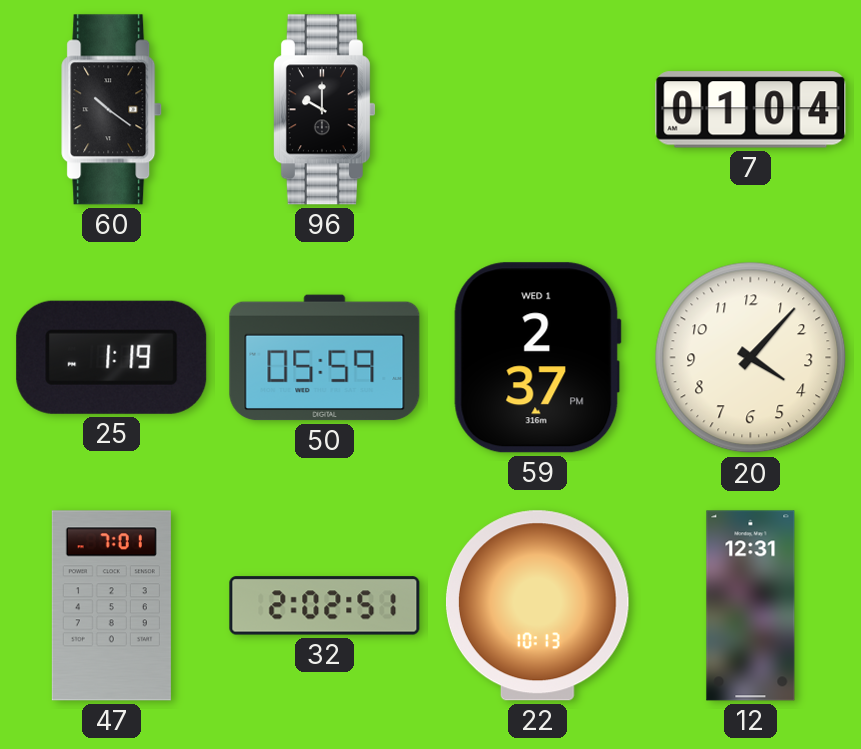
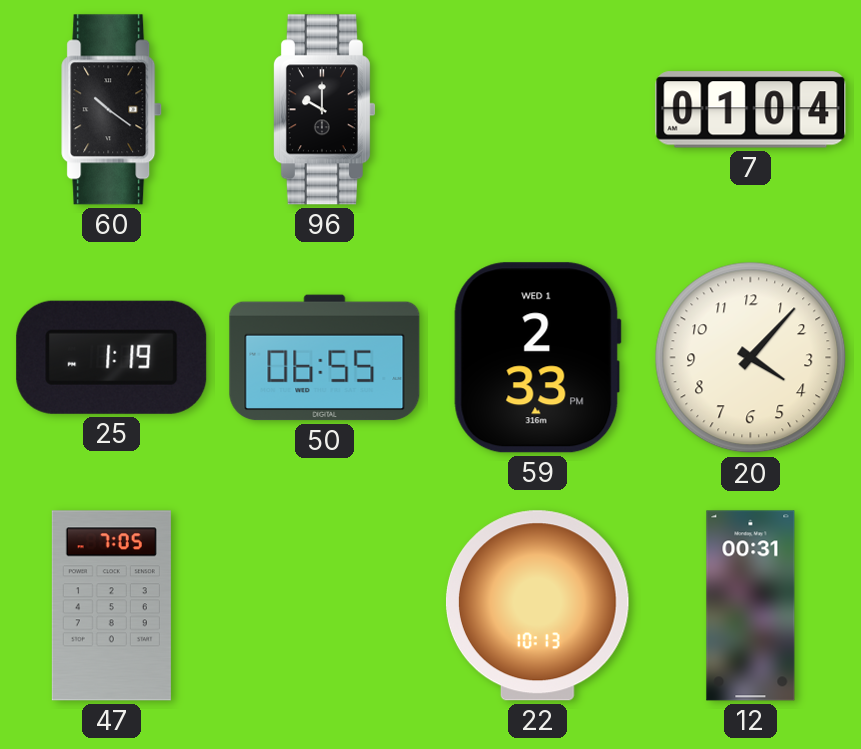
50: 05:59 -> 06:55 (325, 358)
59: 2:37 -> 2:33 (537, 358)
47: 7:01 -> 7:05 (111, 606)
32: 2:02 -> none (325, 606)
12: 12:31 -> 00:31 (751, 606)
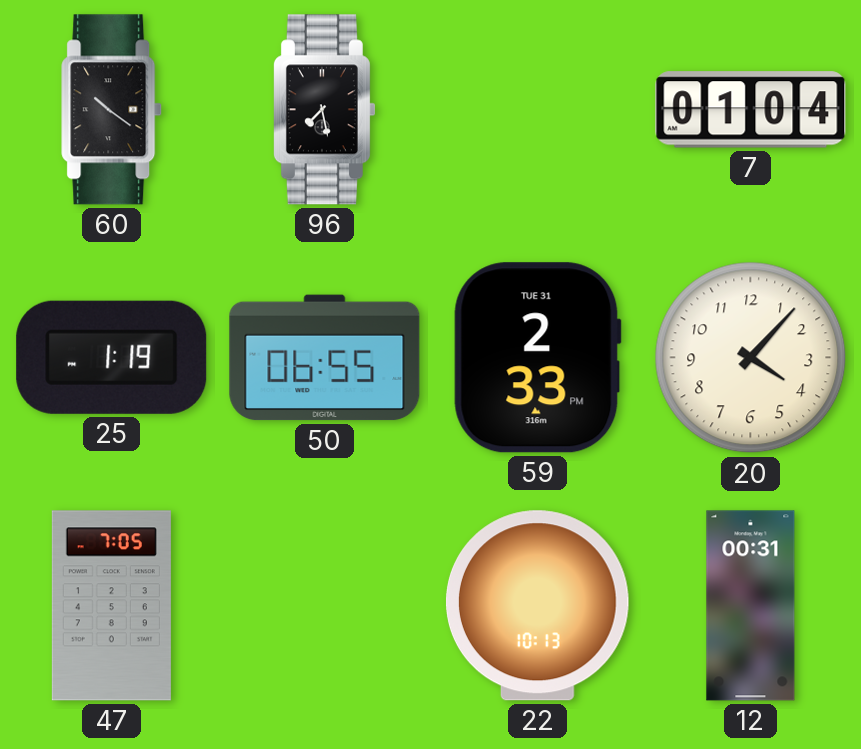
96: 10:00 -> 7:28 (324, 110)
59 date: WED 1 -> TUE 31 (537, 358)
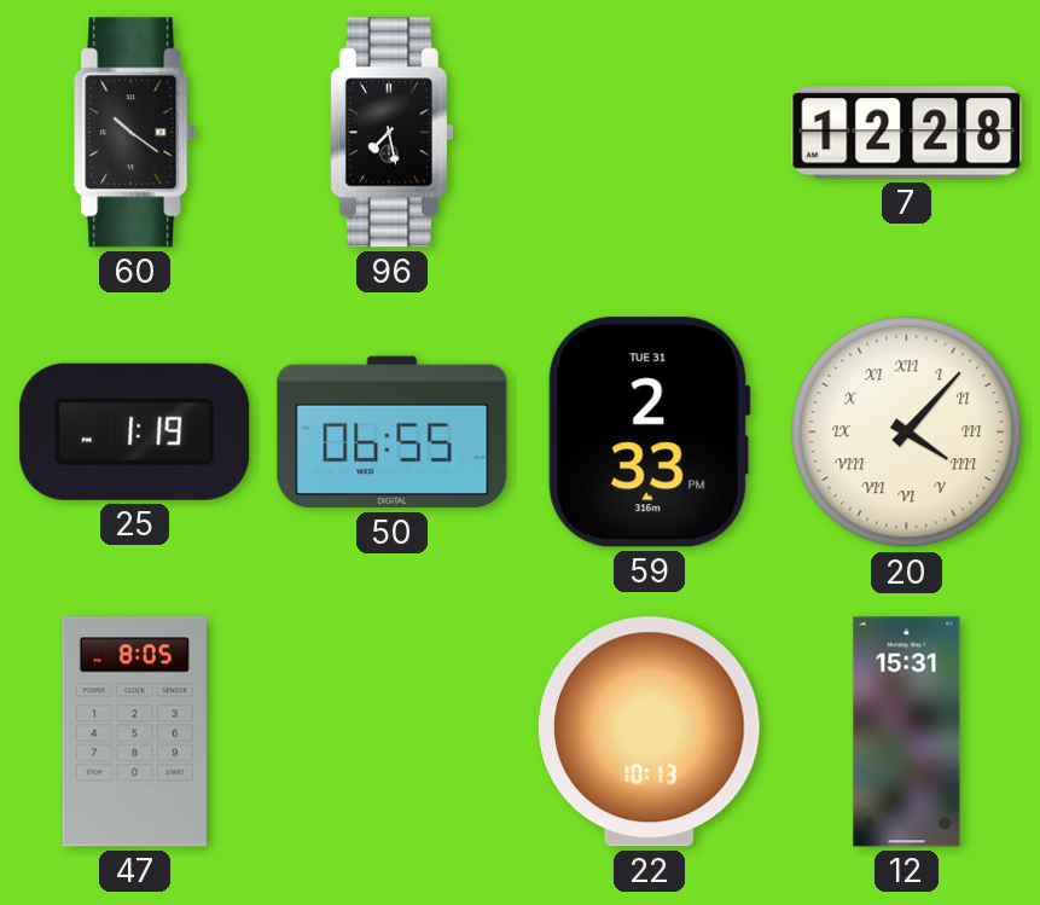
7: 01:04 -> 12:28 (907, 133)
20 numerals: Arabic -> Roman (907, 433)
47: 7:05 -> 8:05 (134, 732)
12: 00:31 -> 15:31 (907, 732)
